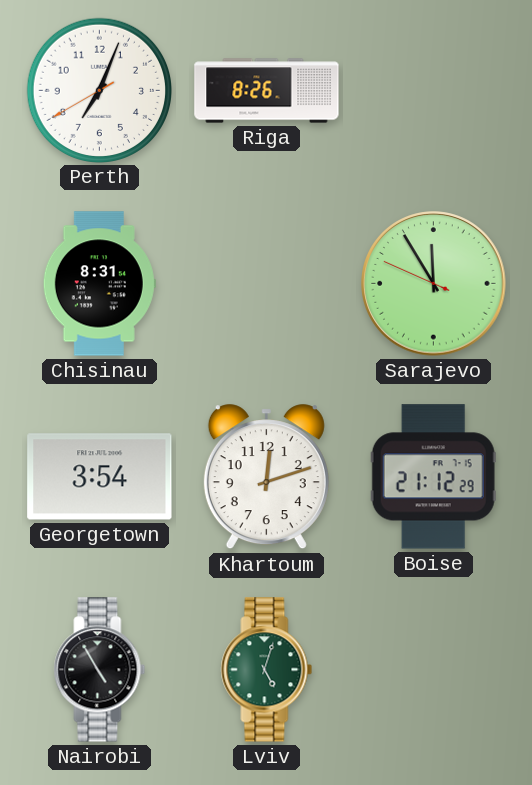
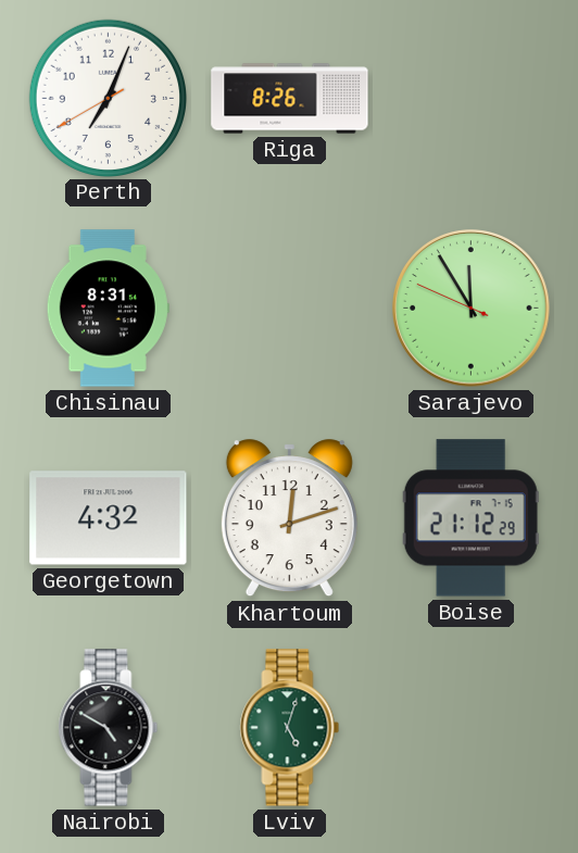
Georgetown: 3:54 -> 4:32 (109, 518)
Nairobi: 4:55 -> 4:50 (109, 728)
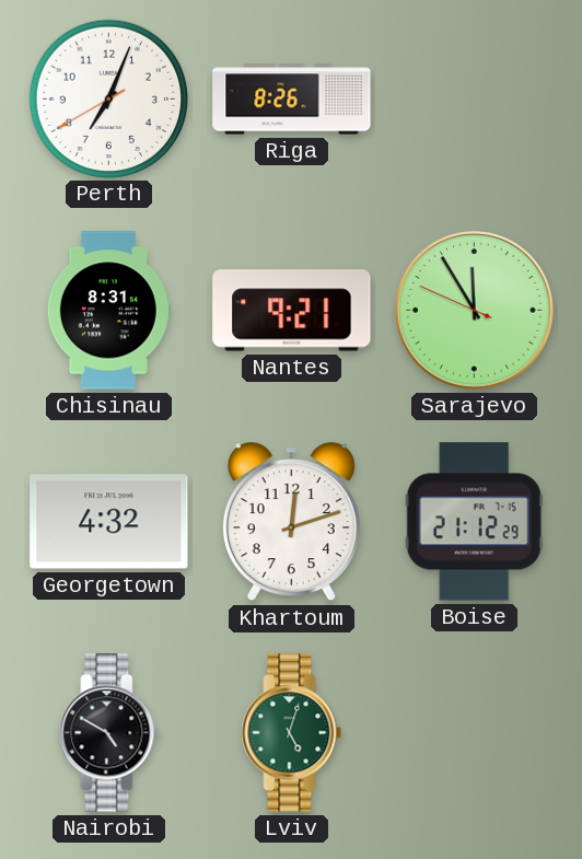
Nantes: none -> 9:21 (292, 311)
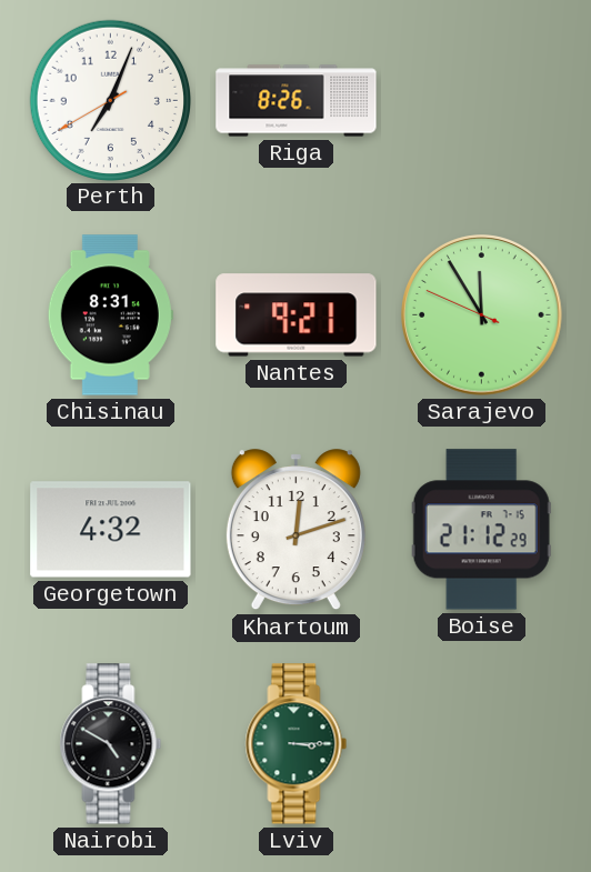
Lviv: 5:03 -> 3:15 (297, 744)
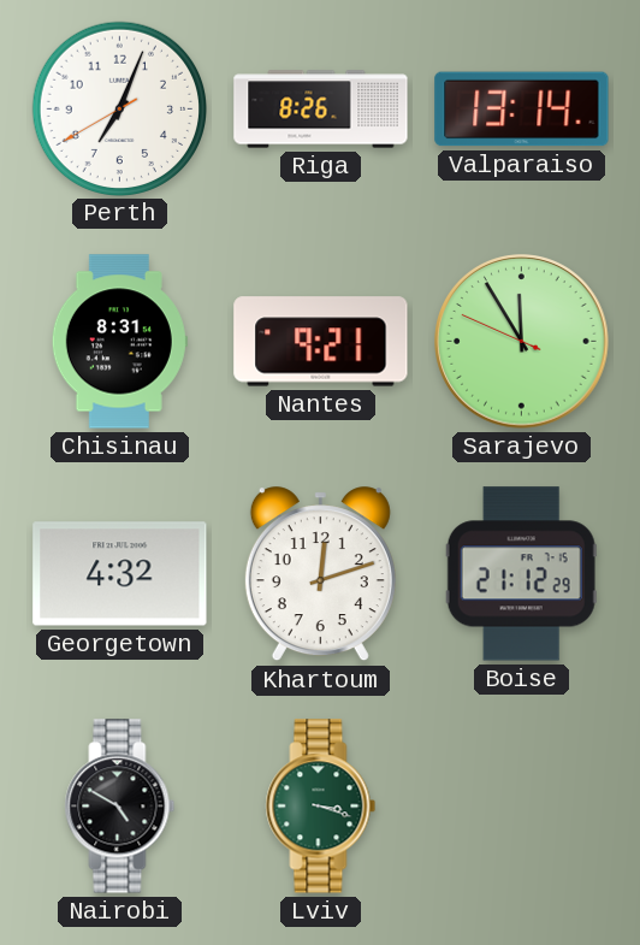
Valparaiso: none -> 13:14 (522, 110)
Lviv: 3:15 -> 3:18 (321, 807)
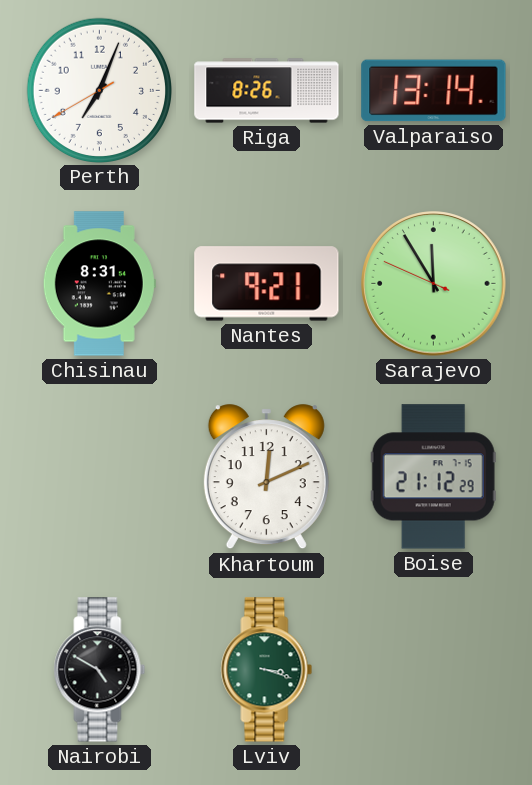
Georgetown: 4:32 -> none (120, 574)
Khartoum: 12:12 -> 12:11 (266, 477)
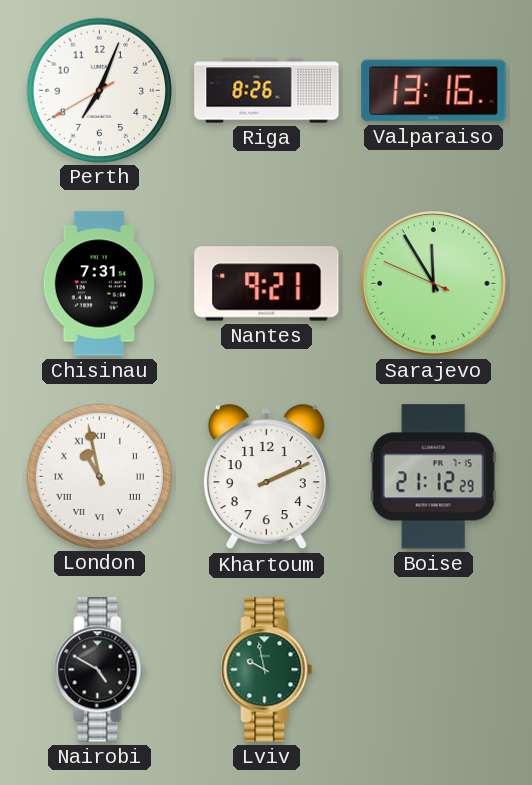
Valparaiso: 13:14 -> 13:16 (434, 91)
Chisinau: 8:31 -> 7:31 (99, 284)
London: none -> 10:58 (99, 476)
Khartoum: 12:11 -> 2:11 (266, 477)
Lviv: 3:18 -> 9:58 (267, 670)
